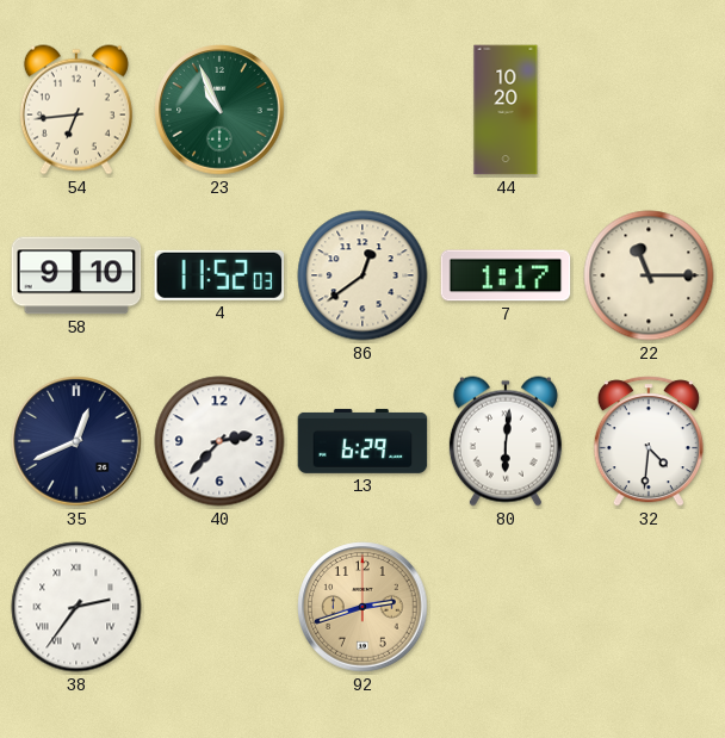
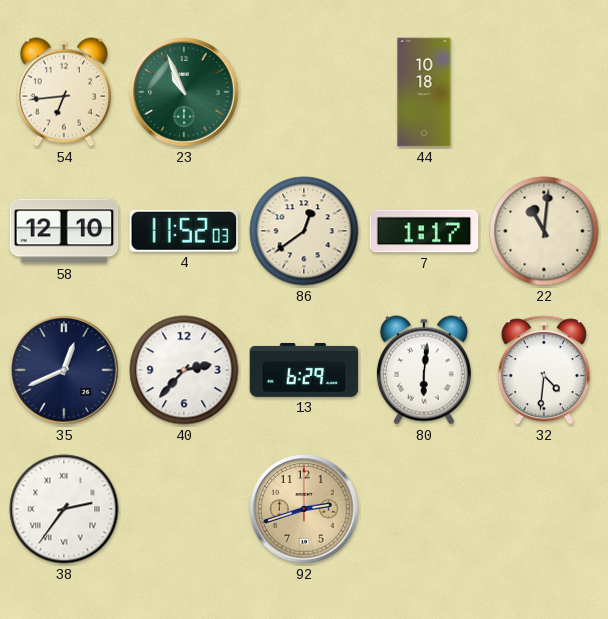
44: 10:20 -> 10:18 (424, 92)
58: 9:10 -> 12:10 (64, 231)
22: 11:15 -> 11:01 (544, 231)
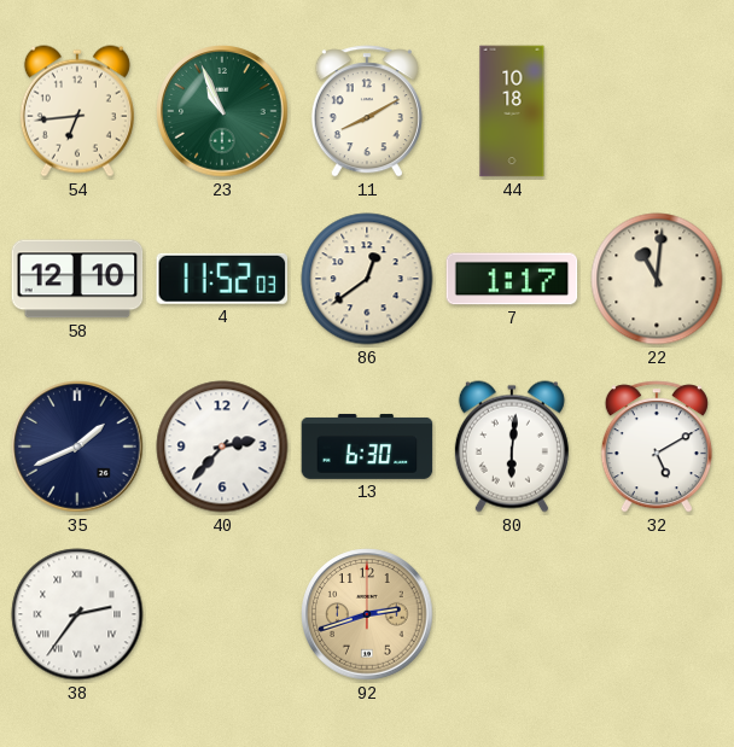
11: none -> 8:10 (367, 111)
35: 12:41 -> 1:41 (77, 447)
13: 6:29 -> 6:30 (367, 447)
32: 4:31 -> 5:10 (657, 447)
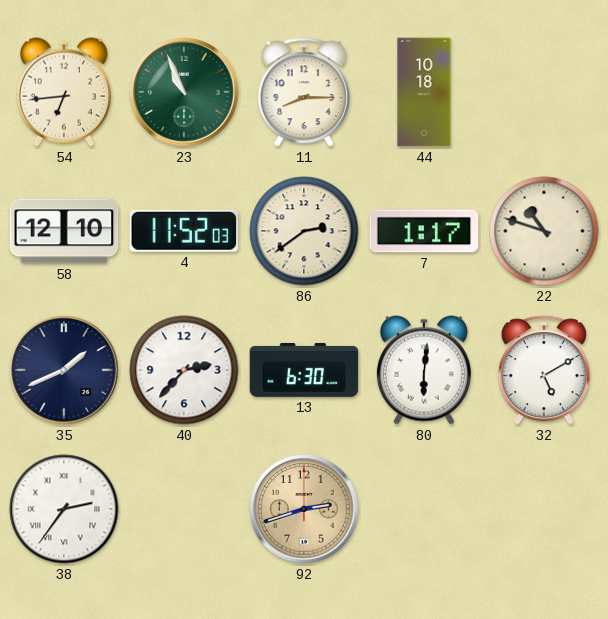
11: 8:10 -> 8:15 (304, 92)
86: 12:39 -> 2:39 (304, 231)
22: 11:01 -> 10:48 (544, 231)
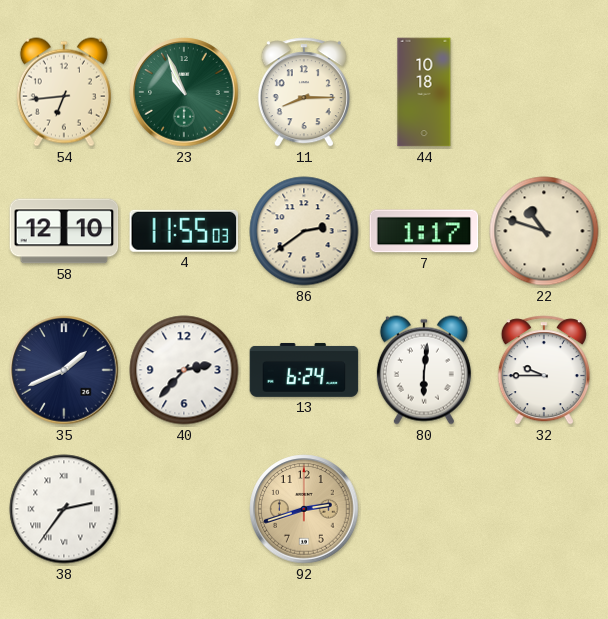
4: 11:52 -> 11:55 (184, 231)
13: 6:30 -> 6:24 (304, 370)
32: 5:10 -> 9:45 (544, 370)
